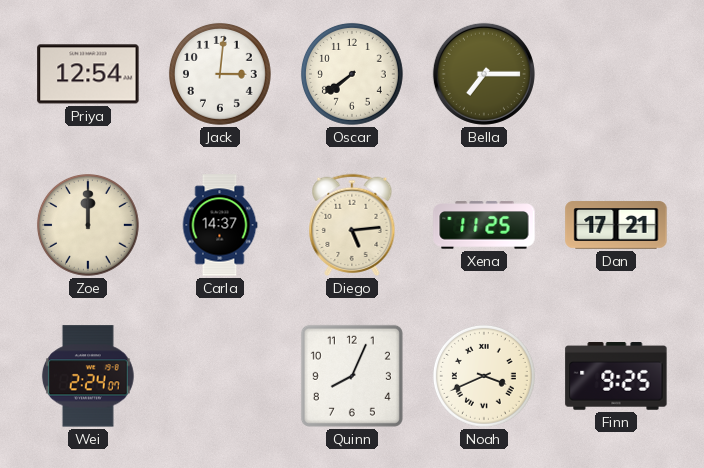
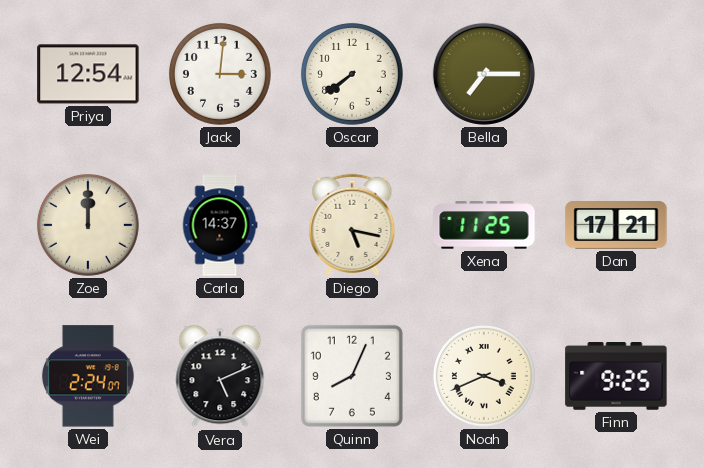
Diego: 5:14 -> 5:17 (352, 225)
Vera: none -> 5:11 (220, 376)
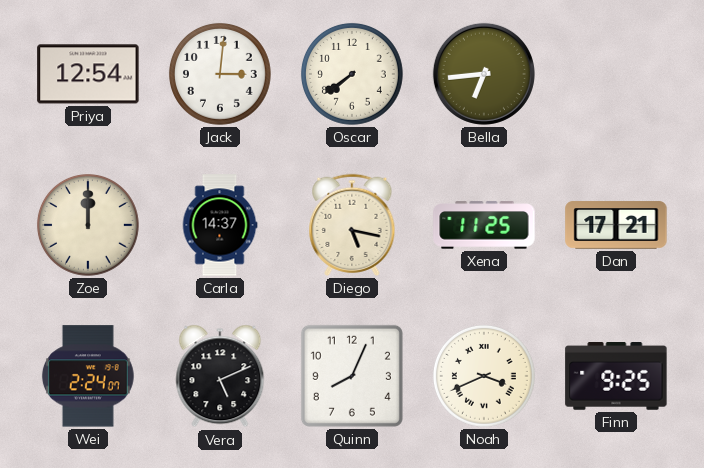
Bella: 7:15 -> 6:44 (484, 74)
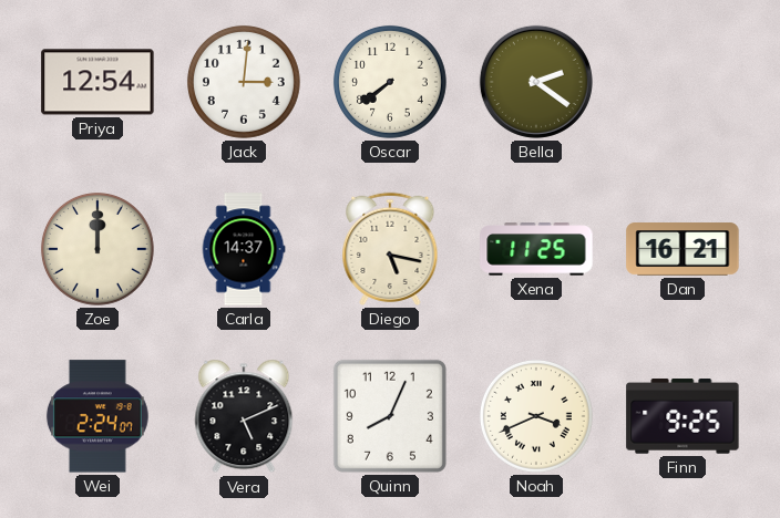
Bella: 6:44 -> 2:21 (536, 82)
Dan: 17:21 -> 16:21 (682, 249)
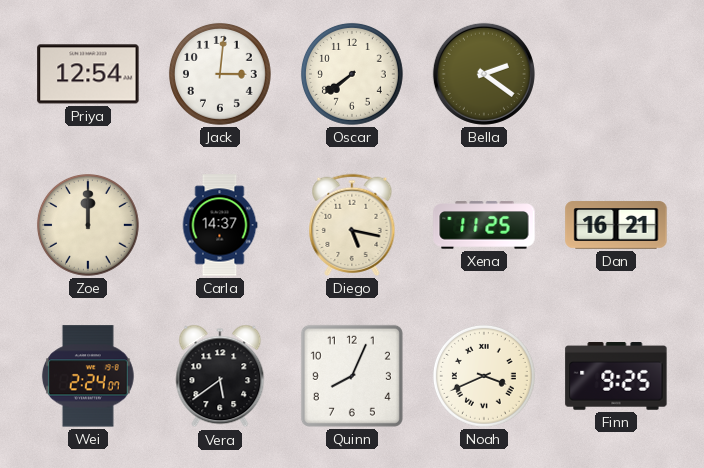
Vera: 5:11 -> 5:39 (220, 376)
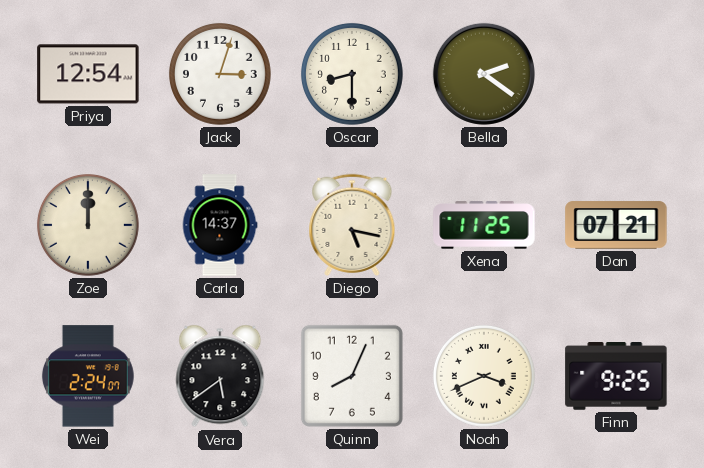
Jack: 3:01 -> 3:03 (220, 74)
Oscar: 7:39 -> 8:30 (352, 74)
Dan: 16:21 -> 07:21 (616, 225)
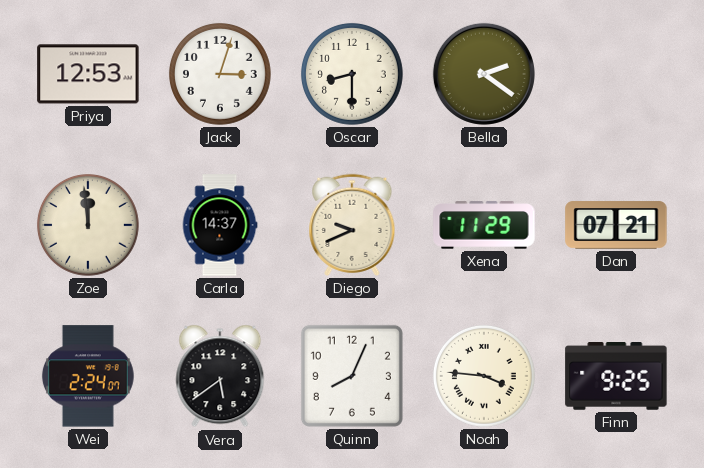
Priya: 12:54 -> 12:53 (88, 74)
Zoe: 12:00 -> 11:59 (88, 225)
Diego: 5:17 -> 9:41 (352, 225)
Xena: 11:25 -> 11:29 (484, 225)
Noah: 3:41 -> 3:46 (484, 376)
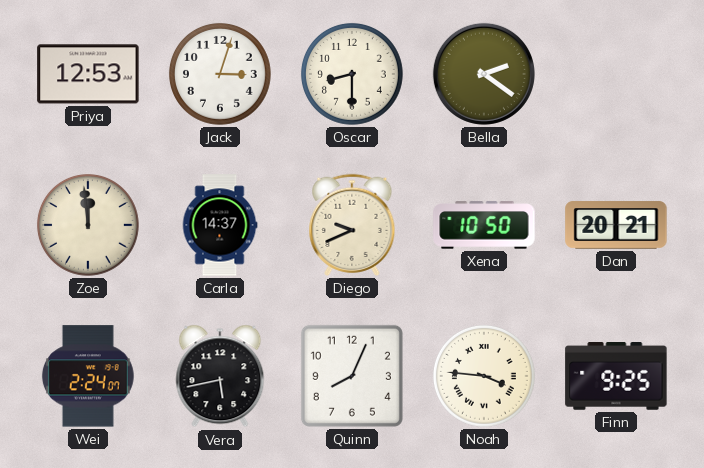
Xena: 11:29 -> 10:50 (484, 225)
Dan: 07:21 -> 20:21 (616, 225)
Vera: 5:39 -> 5:43 (220, 376)
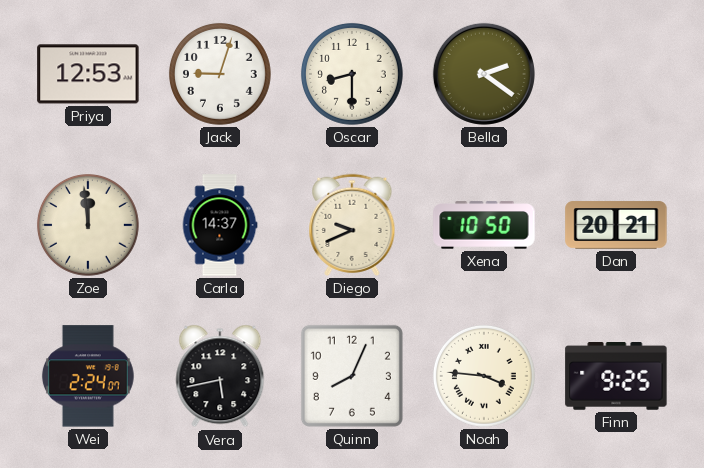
Jack: 3:03 -> 9:03 (220, 74)
